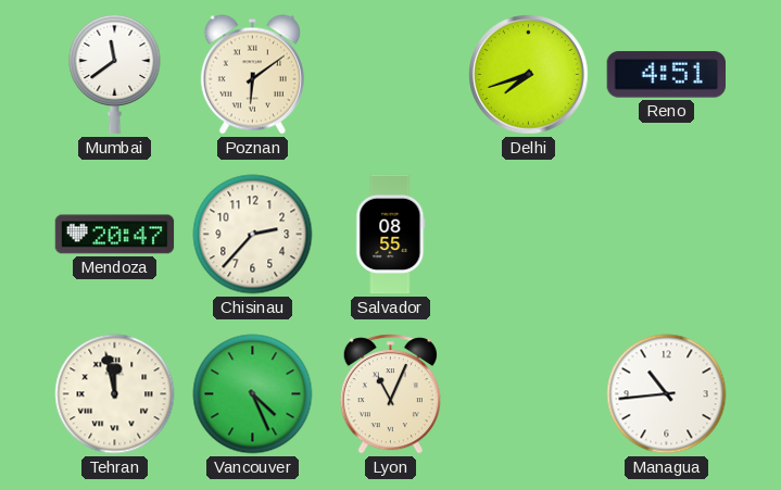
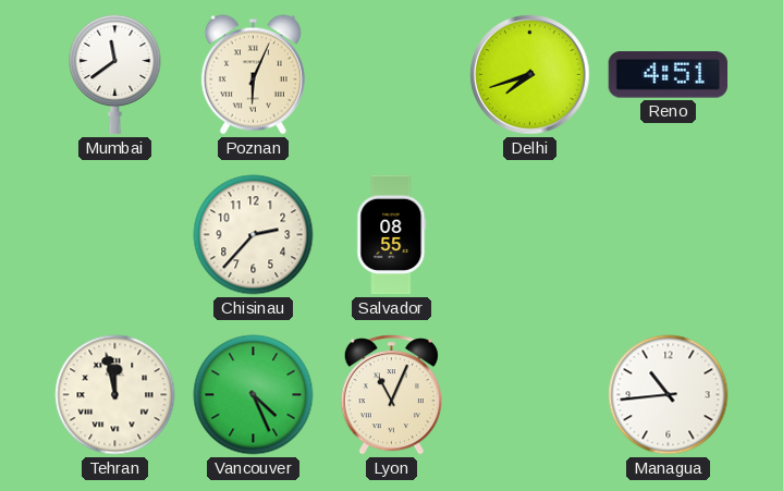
Poznan: 6:09 -> 6:04 (253, 75)
Mendoza: 20:47 -> none (115, 235)
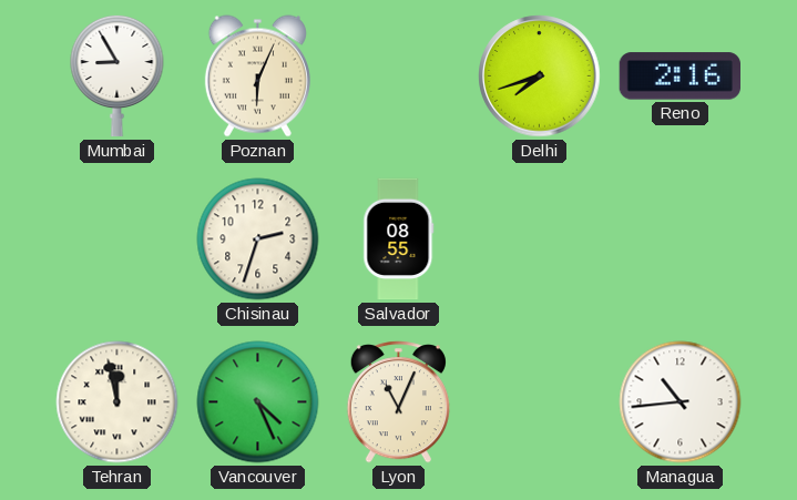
Mumbai: 11:39 -> 8:55 (117, 75)
Reno: 4:51 -> 2:16 (680, 76)
Chisinau: 2:37 -> 2:33 (258, 239)
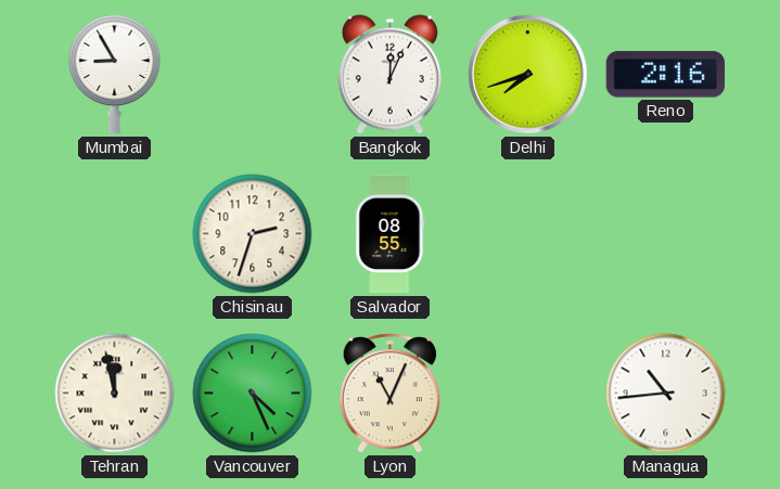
Poznan: 6:04 -> none (257, 76)
Bangkok: none -> 12:04 (389, 75)
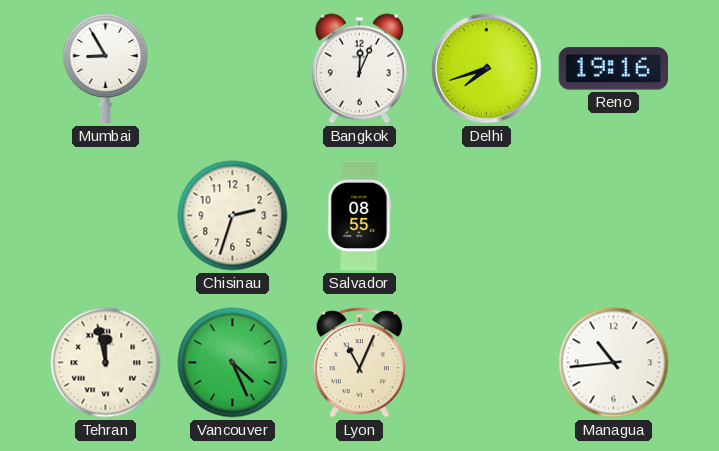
Reno: 2:16 -> 19:16 (613, 69)
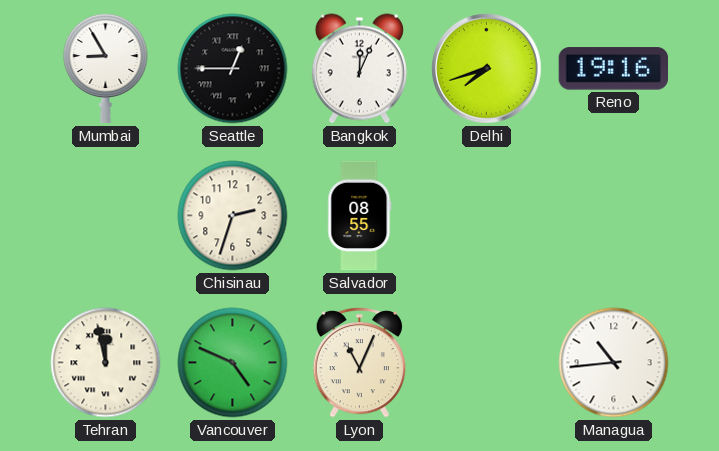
Seattle: none -> 12:45 (233, 69)
Vancouver: 4:26 -> 4:49 (233, 363)
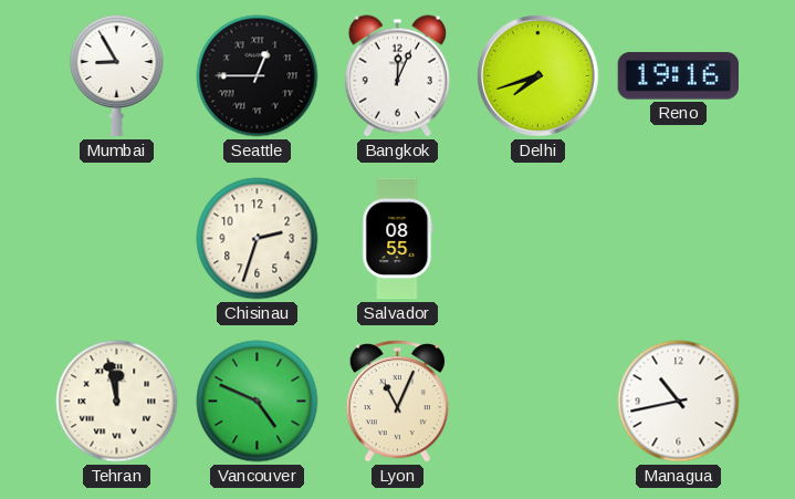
Managua: 10:44 -> 10:43 (679, 402)
